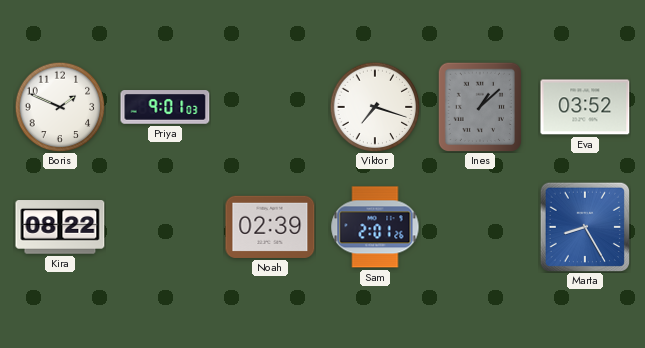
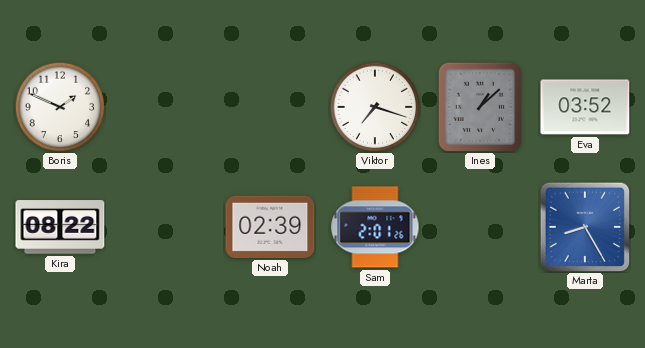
Priya: 9:01 -> none (165, 107)
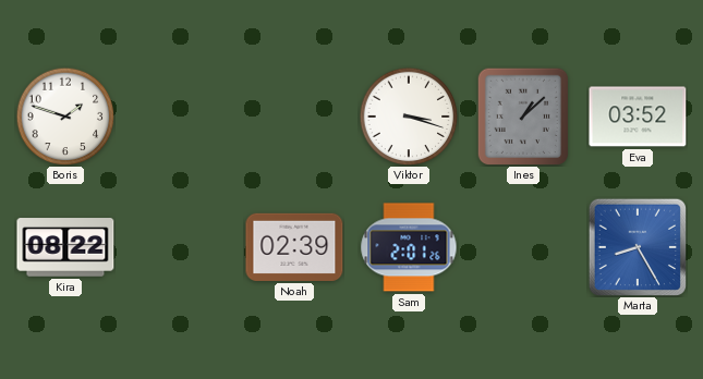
Boris: 1:49 -> 1:48 (65, 117)
Viktor: 7:18 -> 3:18 (409, 117)
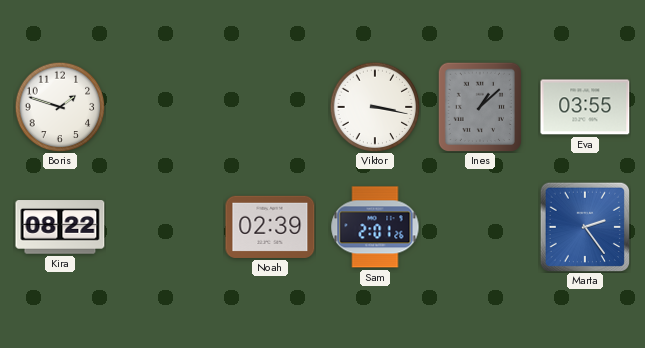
Viktor: 3:18 -> 3:17 (375, 107)
Eva: 03:52 -> 03:55 (585, 107)
Marta: 8:25 -> 2:24 (584, 226)
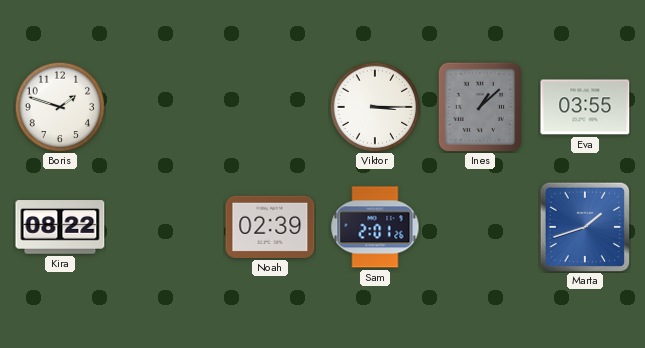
Viktor: 3:17 -> 3:15 (375, 107)
Marta: 2:24 -> 1:42 (584, 226)
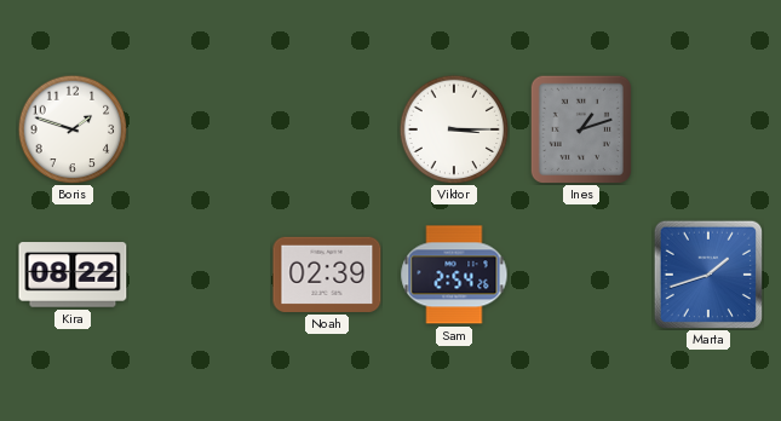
Ines: 1:08 -> 1:12 (580, 128)
Eva: 03:55 -> none (585, 107)
Sam: 2:01 -> 2:54 (454, 275)
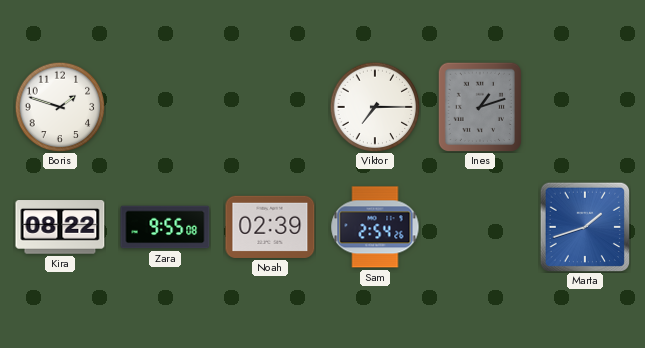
Viktor: 3:15 -> 7:15 (375, 107)
Zara: none -> 9:55 (165, 227)
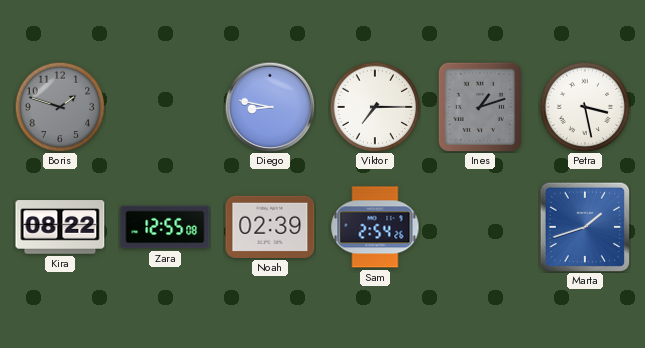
Boris dial: white -> grey (60, 107)
Diego: none -> 8:47 (270, 107)
Petra: none -> 3:28 (585, 107)
Zara: 9:55 -> 12:55 (165, 227)
